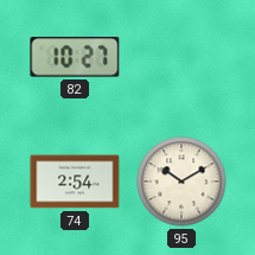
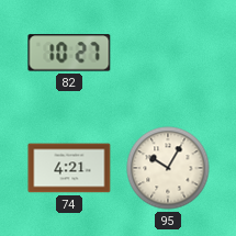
74: 2:54 -> 4:21 (69, 168)
95: 10:10 -> 10:05 (168, 168)
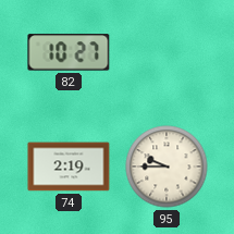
74: 4:21 -> 2:19 (69, 167)
95: 10:05 -> 9:45 (167, 167)
